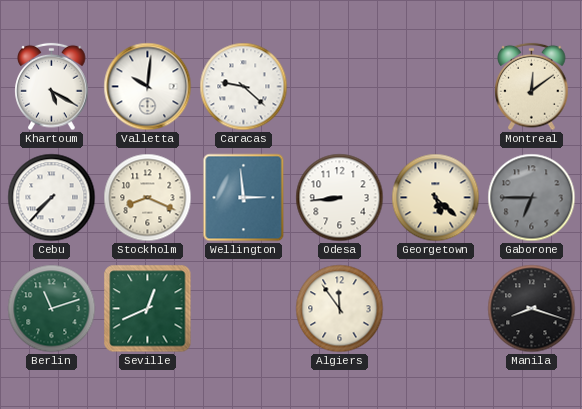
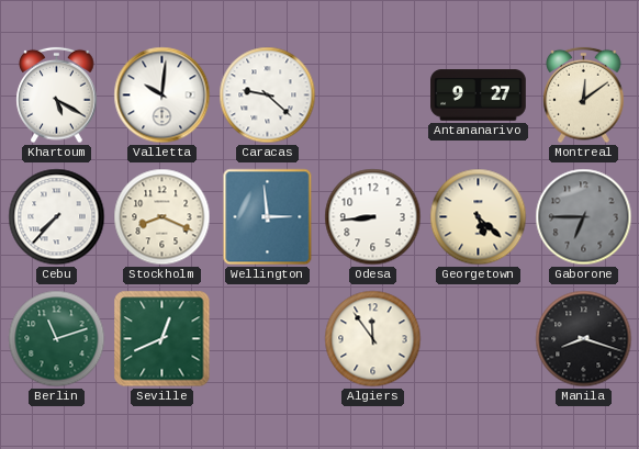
Antananarivo: none -> 9:27 (479, 96)
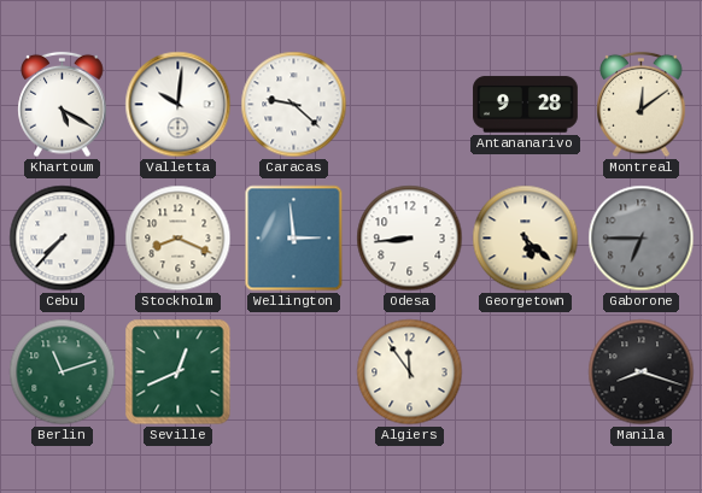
Antananarivo: 9:27 -> 9:28 (526, 105)
